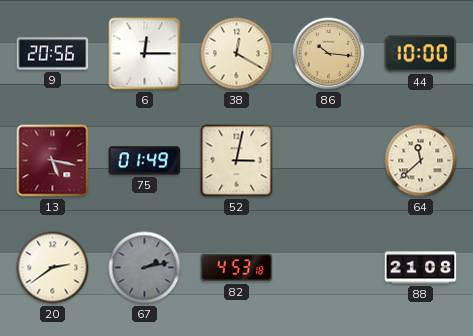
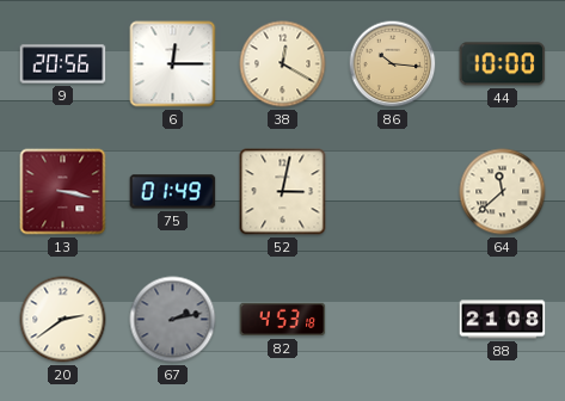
13: 5:17 -> 3:17 (63, 192)
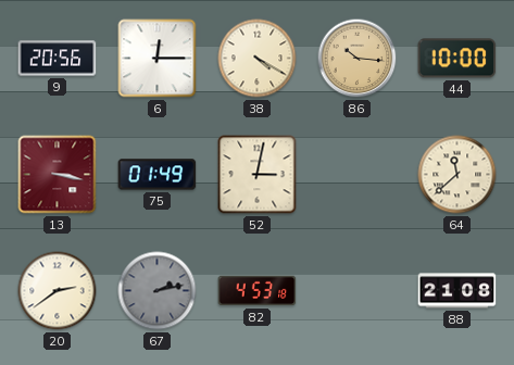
38: 12:20 -> 4:20 (258, 59)
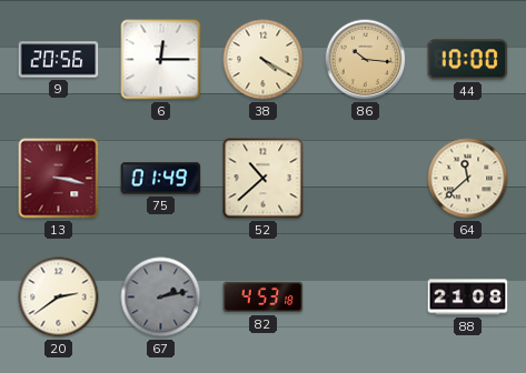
52: 3:02 -> 10:38 (264, 179)
